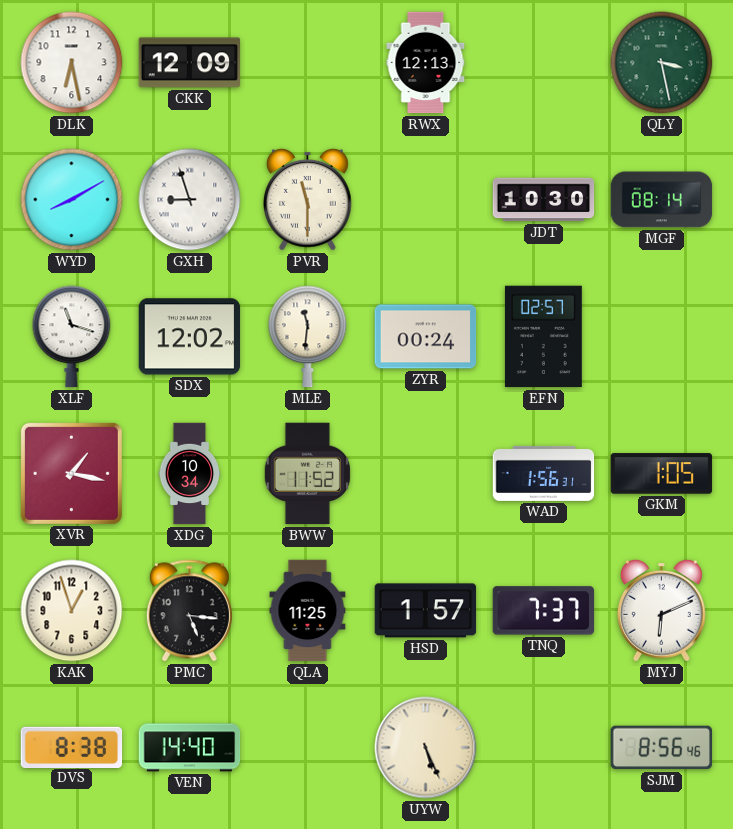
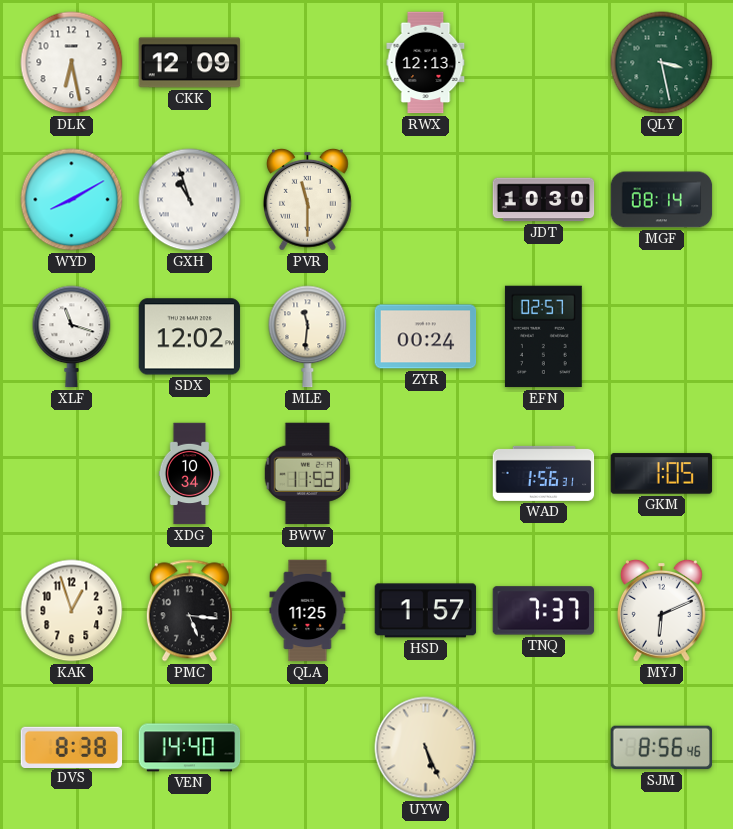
GXH: 8:57 -> 10:57 (190, 200)
XVR: 1:17 -> none (71, 473)
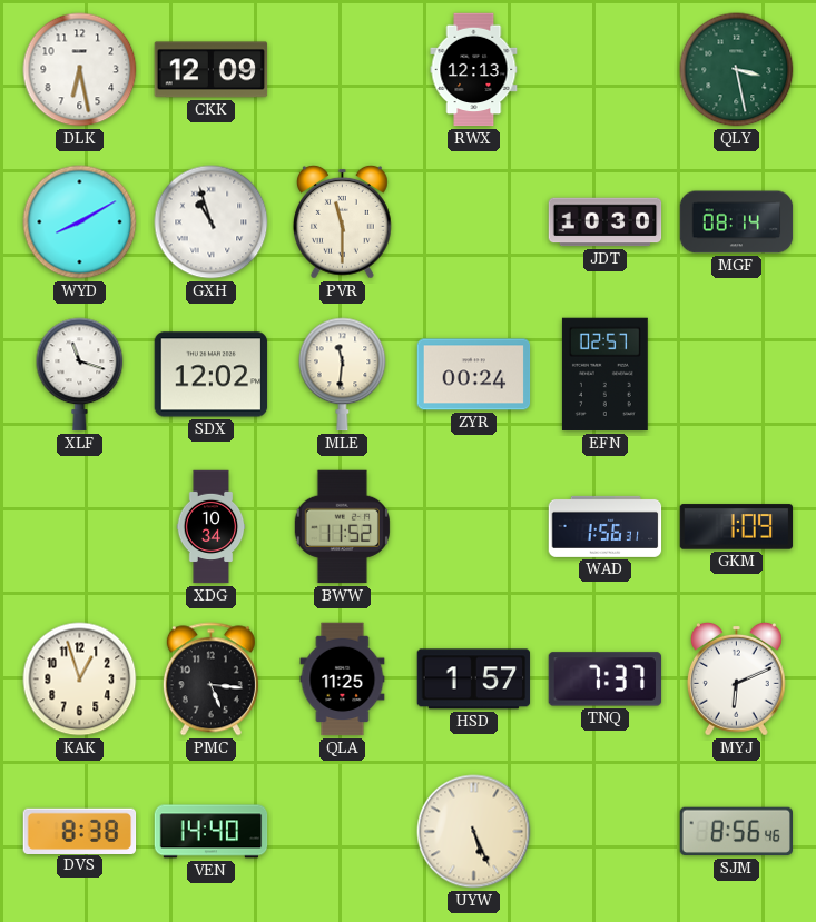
GKM: 1:05 -> 1:09 (737, 527)
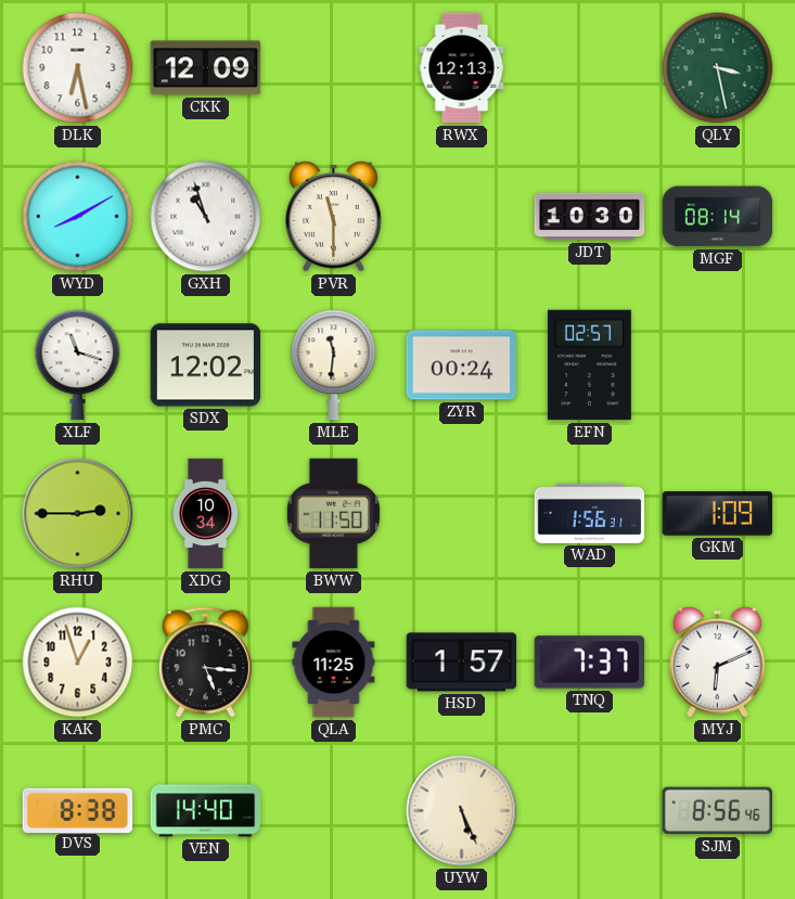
RHU: none -> 2:45 (78, 514)
BWW: 11:52 -> 11:50 (333, 514)
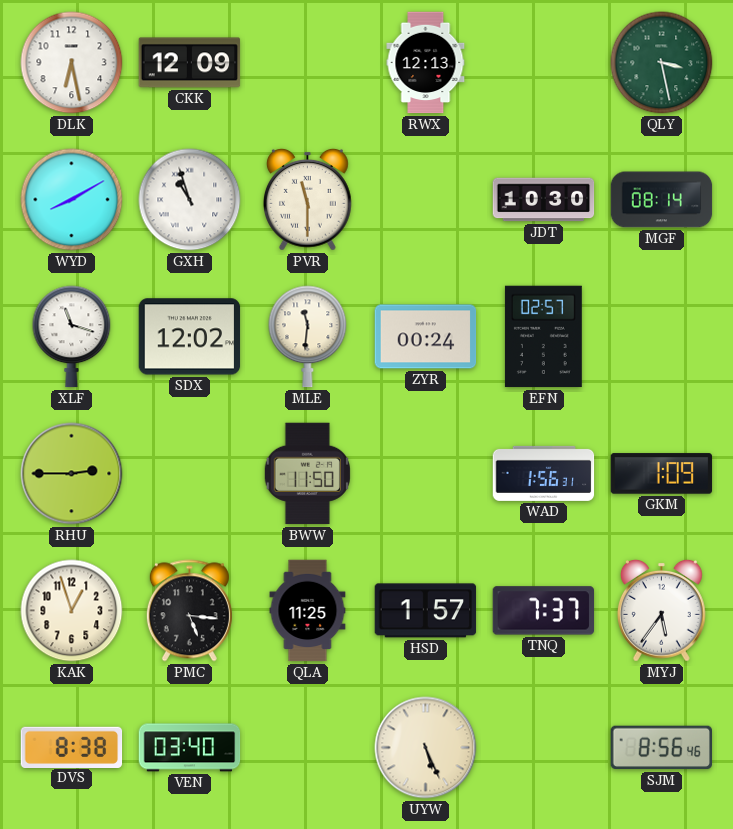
XDG: 10:34 -> none (206, 514)
MYJ: 6:11 -> 5:36 (662, 610)
VEN: 14:40 -> 03:40 (190, 748)
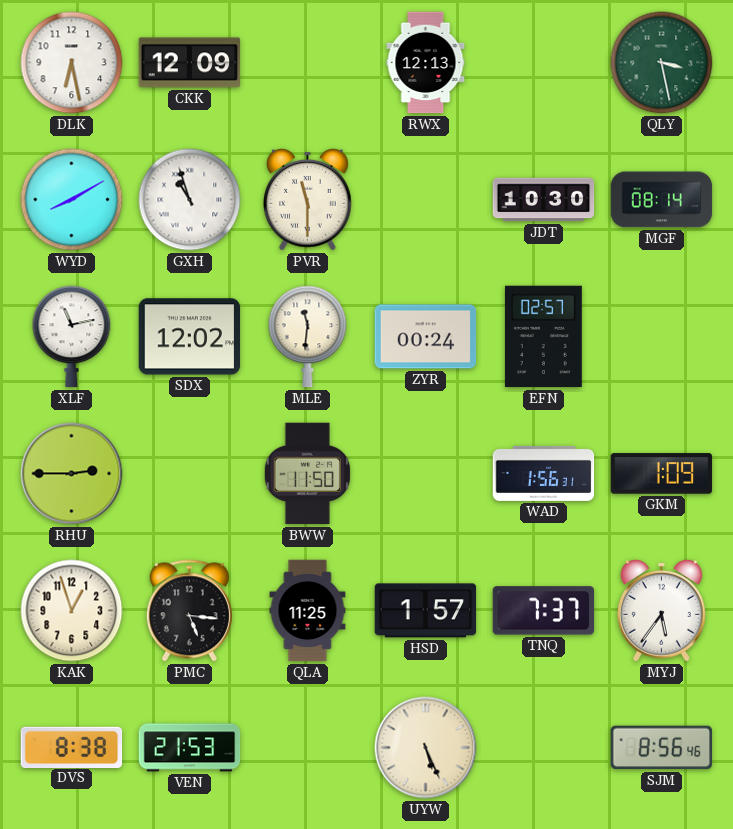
XLF: 11:18 -> 11:13 (72, 337)
VEN: 03:40 -> 21:53 (190, 748)
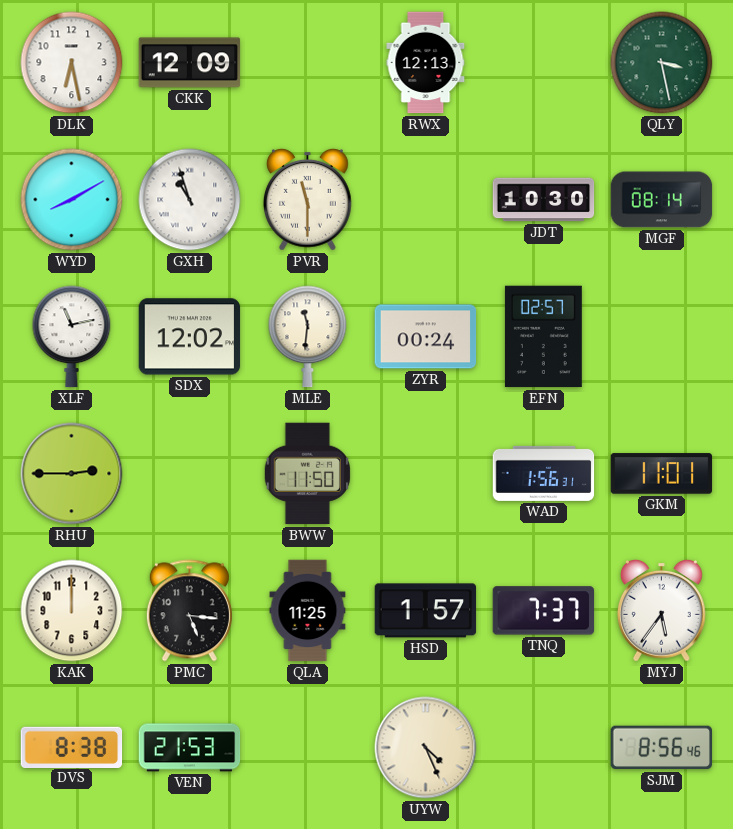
GKM: 1:09 -> 11:01 (662, 474)
KAK: 12:57 -> 12:00 (72, 611)
UYW: 5:26 -> 4:26 (426, 748)
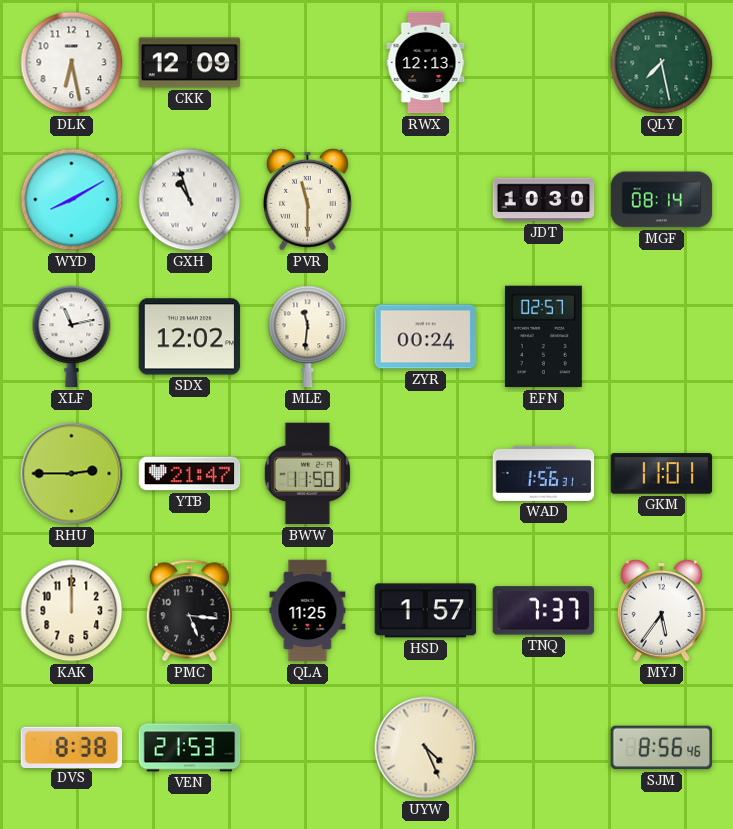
QLY: 3:28 -> 7:28 (662, 63)
YTB: none -> 21:47 (190, 474)
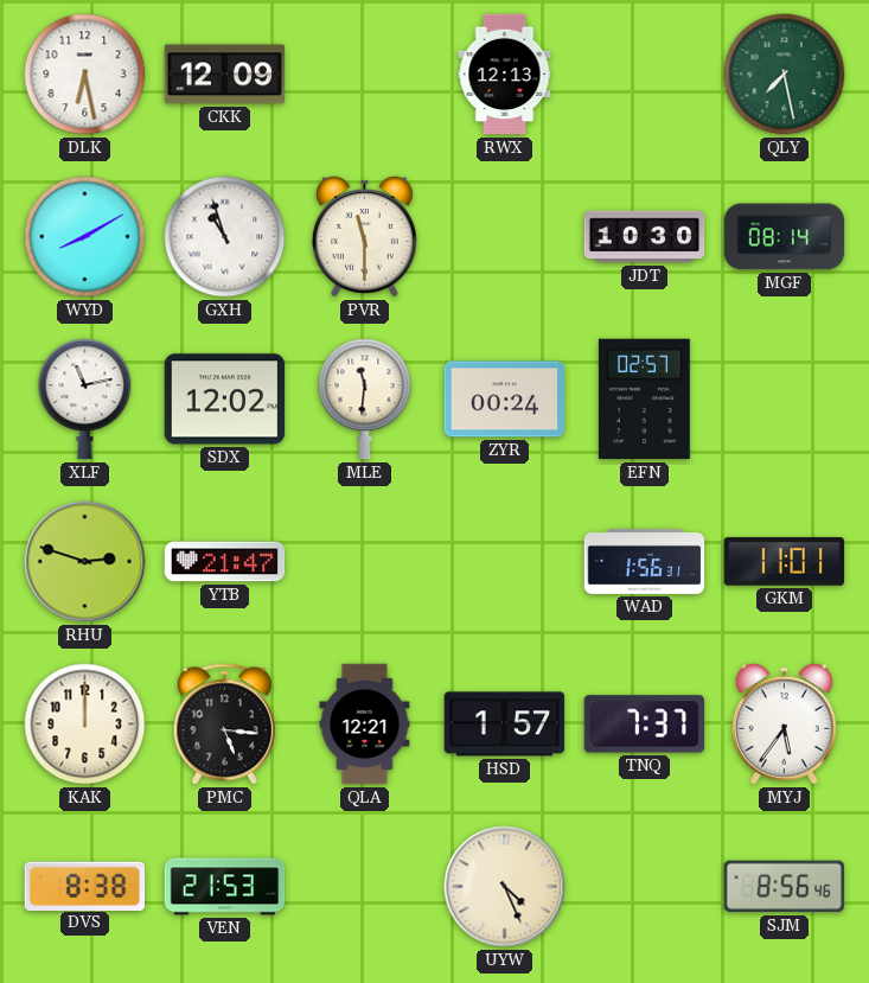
RHU: 2:45 -> 2:48 (85, 562)
BWW: 11:50 -> none (307, 474)
QLA: 11:25 -> 12:21 (365, 725)
